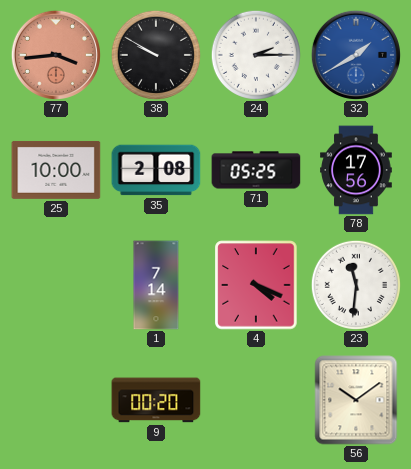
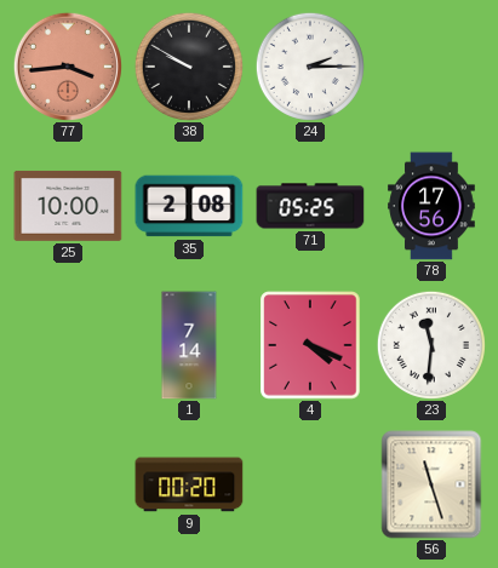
32: 1:40 -> none (356, 55)
56: 10:09 -> 11:27 (431, 484)
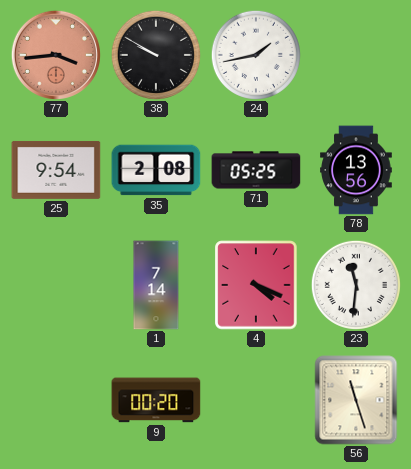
24: 2:15 -> 1:43 (256, 55)
25: 10:00 -> 9:54 (56, 170)
78: 17:56 -> 13:56 (356, 170)
